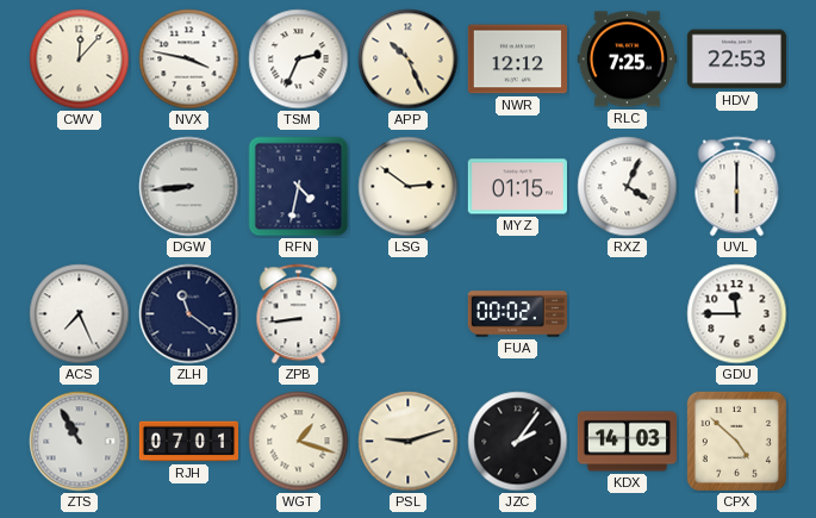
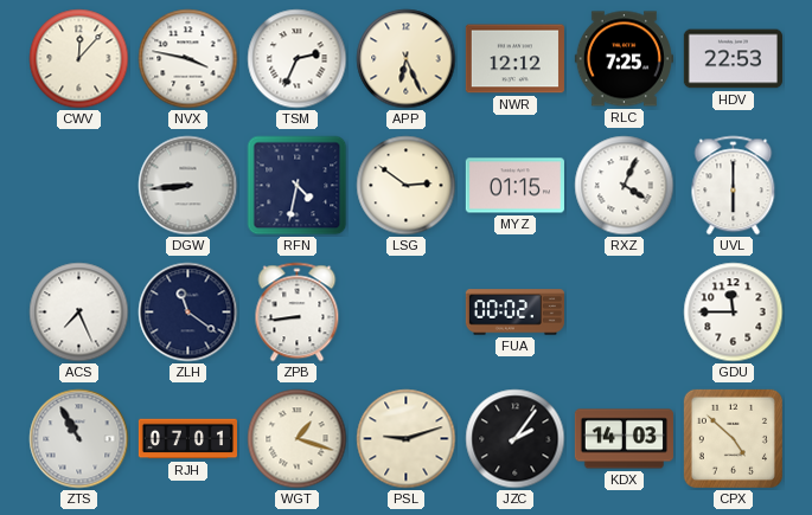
APP: 10:26 -> 6:26 (407, 59)
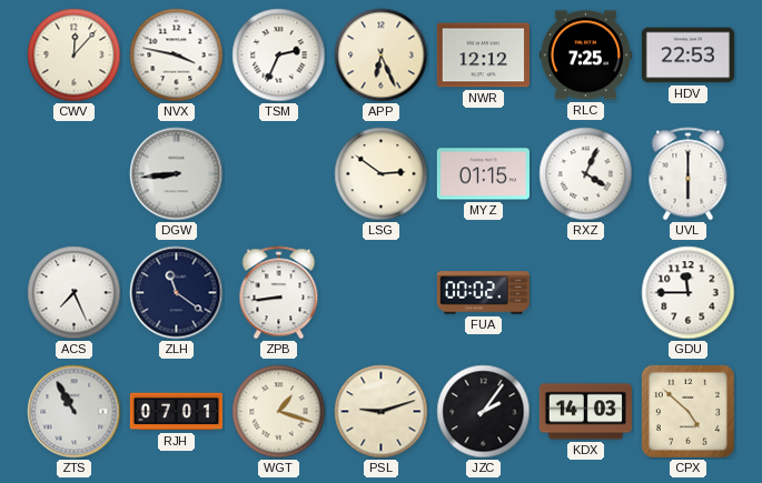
RFN: 4:32 -> none (298, 186)
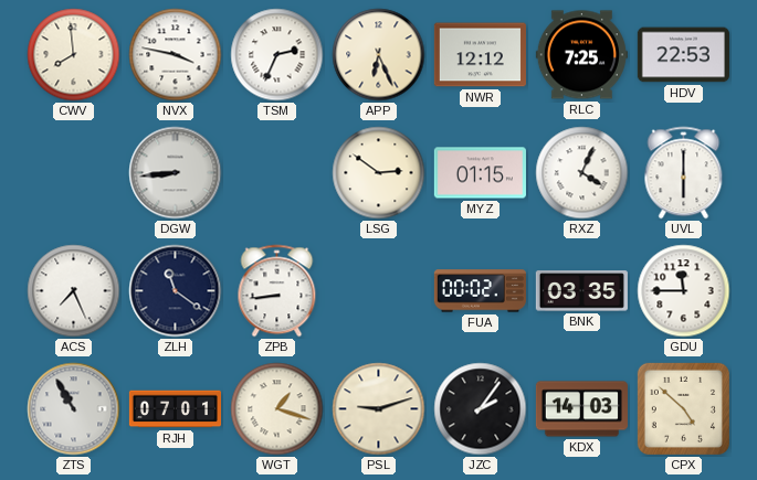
CWV: 12:07 -> 7:59 (74, 55)
BNK: none -> 03:35 (581, 291)
